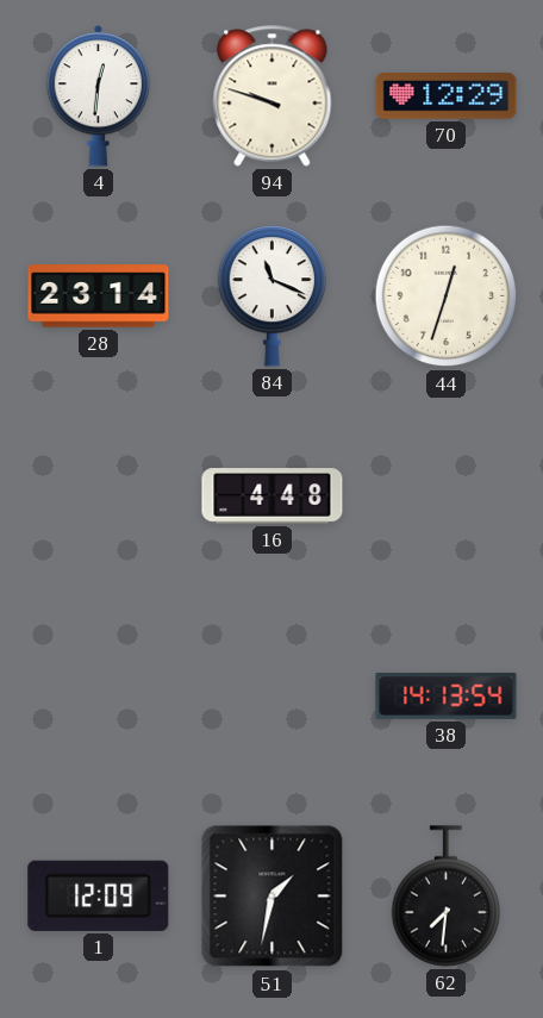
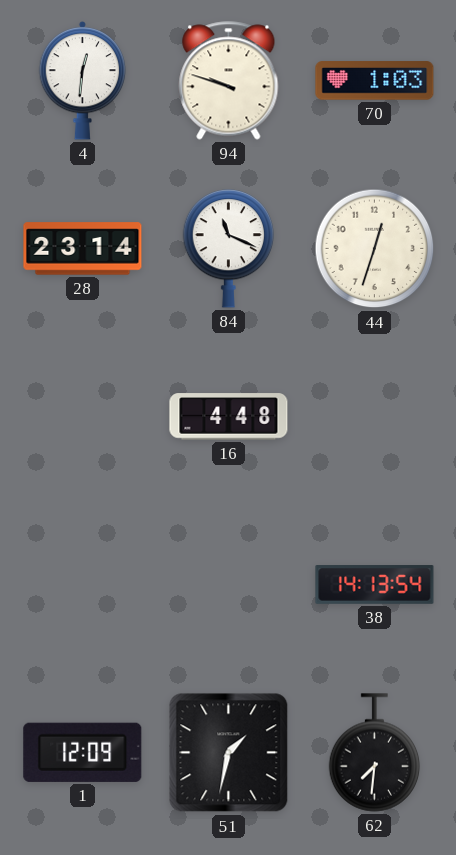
70: 12:29 -> 1:03 (375, 81)
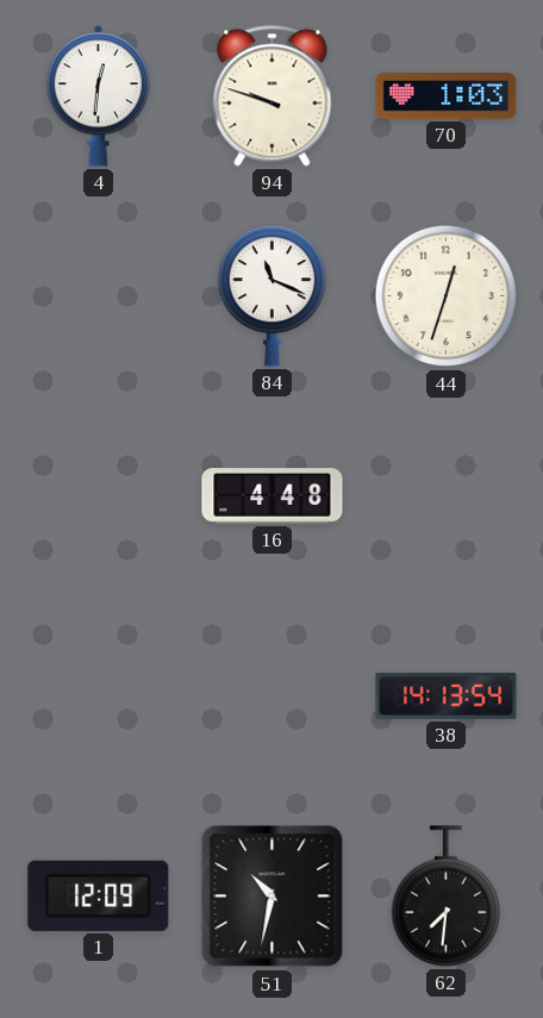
28: 23:14 -> none (83, 249)
51: 1:32 -> 10:32 (273, 897)
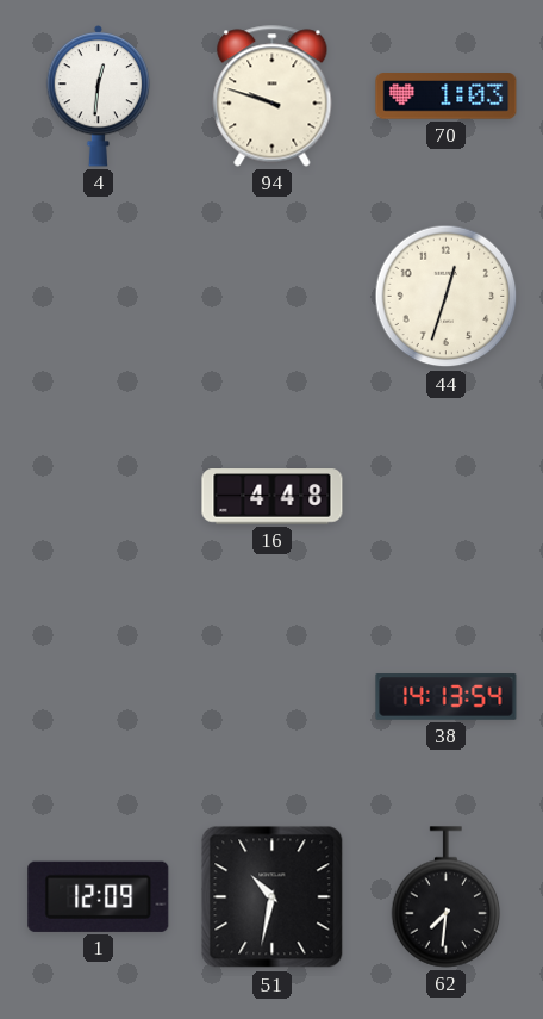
84: 11:19 -> none (273, 296)
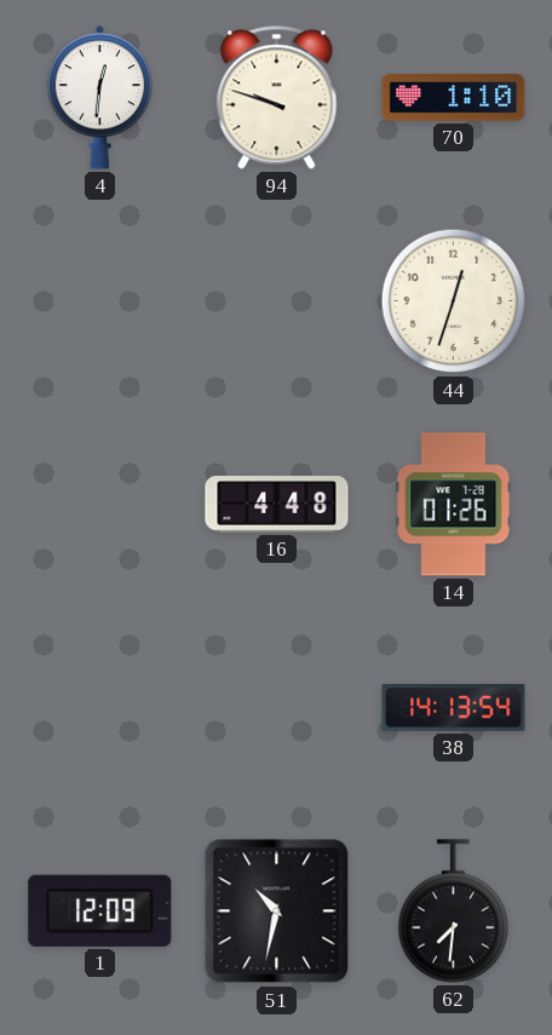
70: 1:03 -> 1:10 (454, 98)
14: none -> 01:26 (454, 505)
